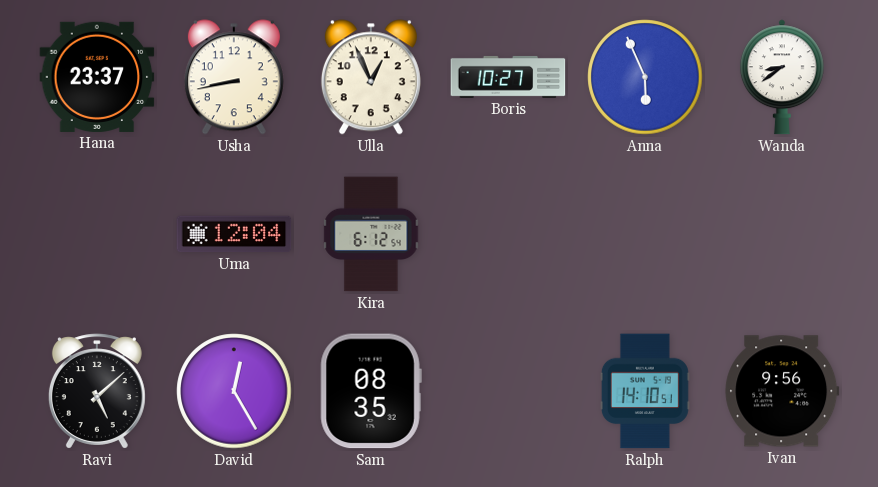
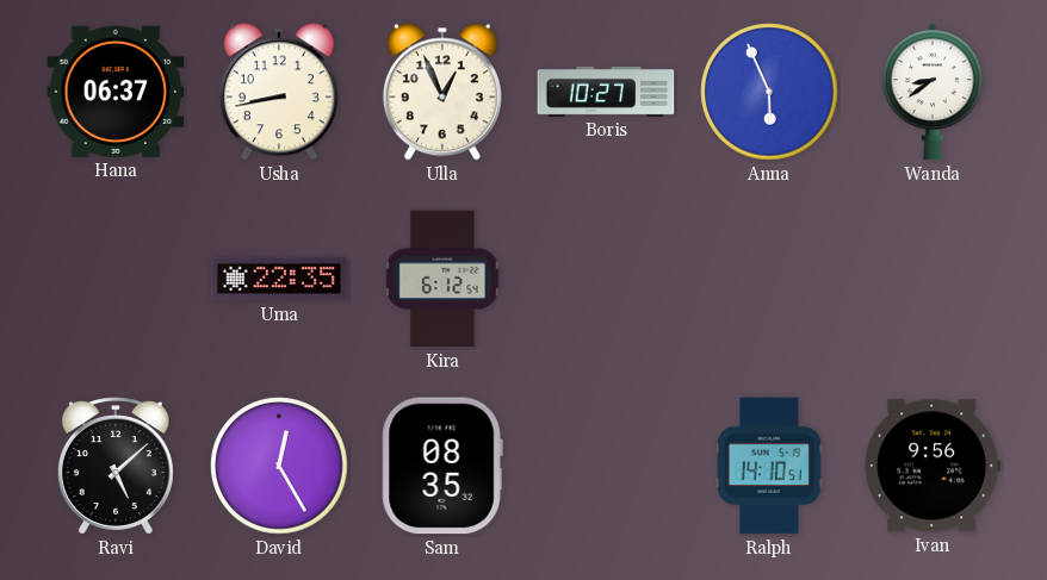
Hana: 23:37 -> 06:37 (116, 92)
Uma: 12:04 -> 22:35 (279, 279)
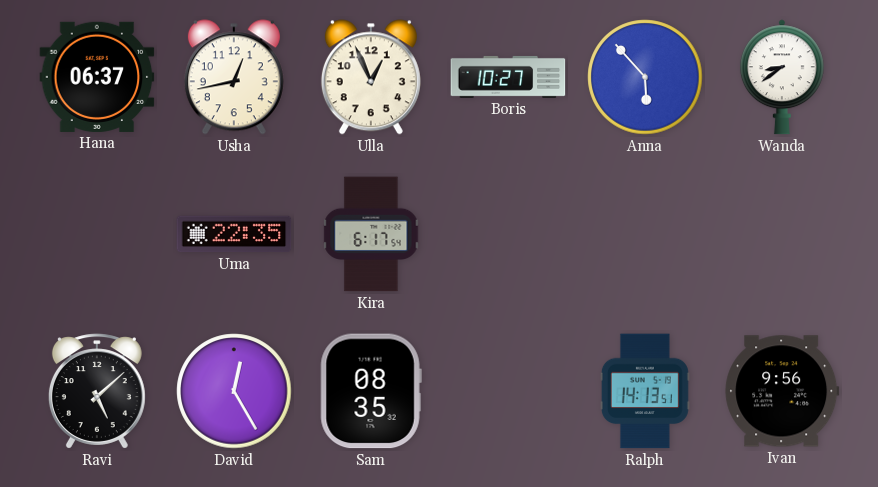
Usha: 8:43 -> 12:43 (234, 77)
Anna: 5:56 -> 5:53 (645, 77)
Kira: 6:12 -> 6:17 (371, 234)
Ralph: 14:10 -> 14:13 (645, 391)
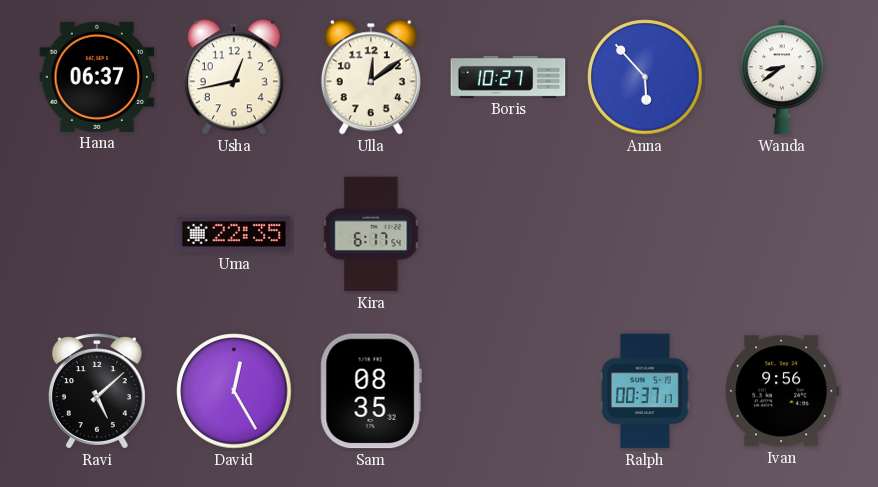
Ulla: 12:56 -> 12:09 (371, 77)
Ralph: 14:13 -> 00:37 (645, 391)
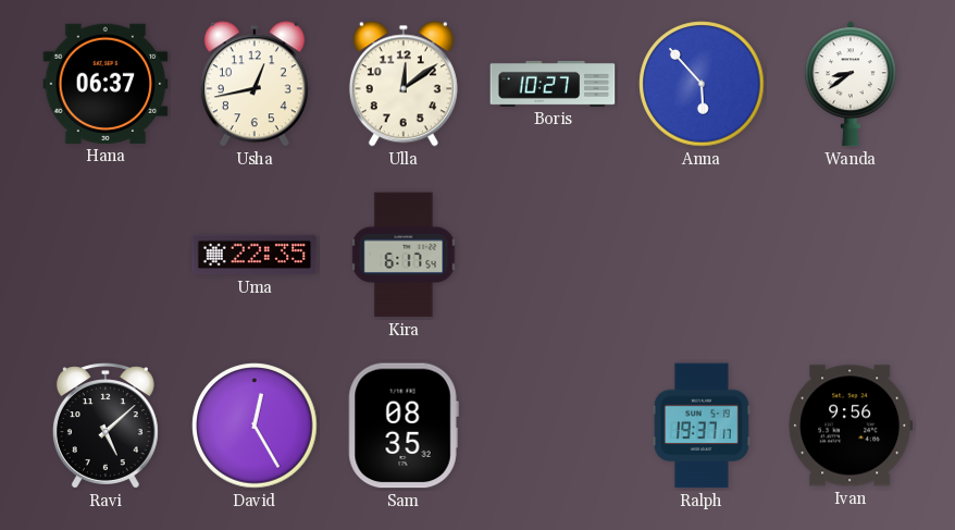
Ralph: 00:37 -> 19:37 (702, 426)
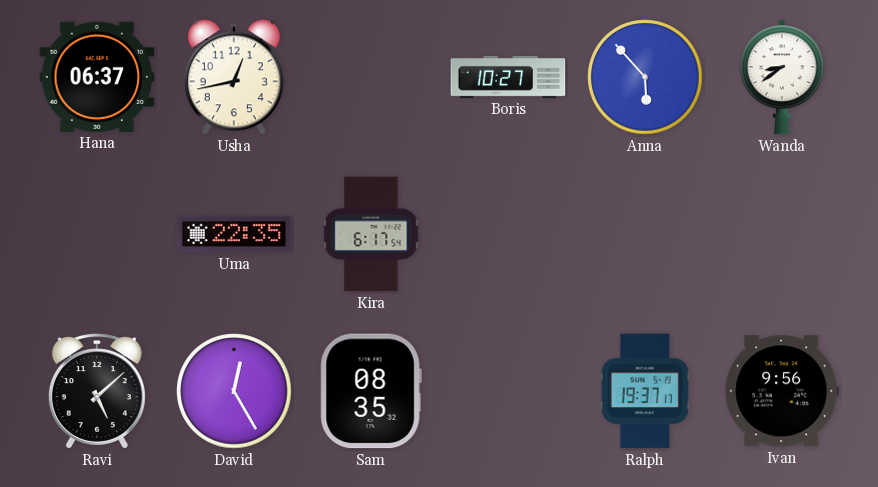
Ulla: 12:09 -> none (404, 84)
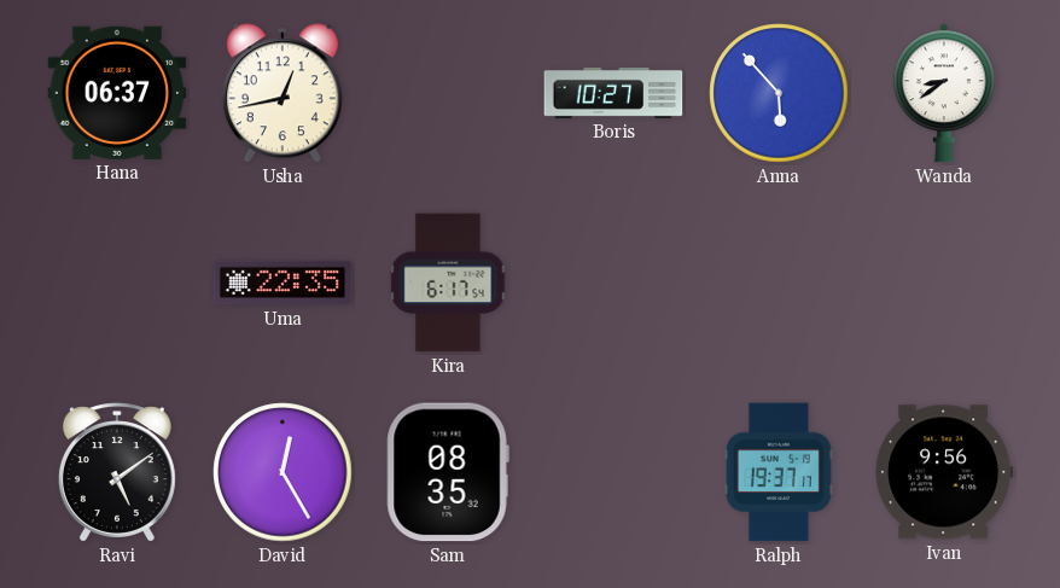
Ravi: 5:08 -> 5:09 (117, 472)
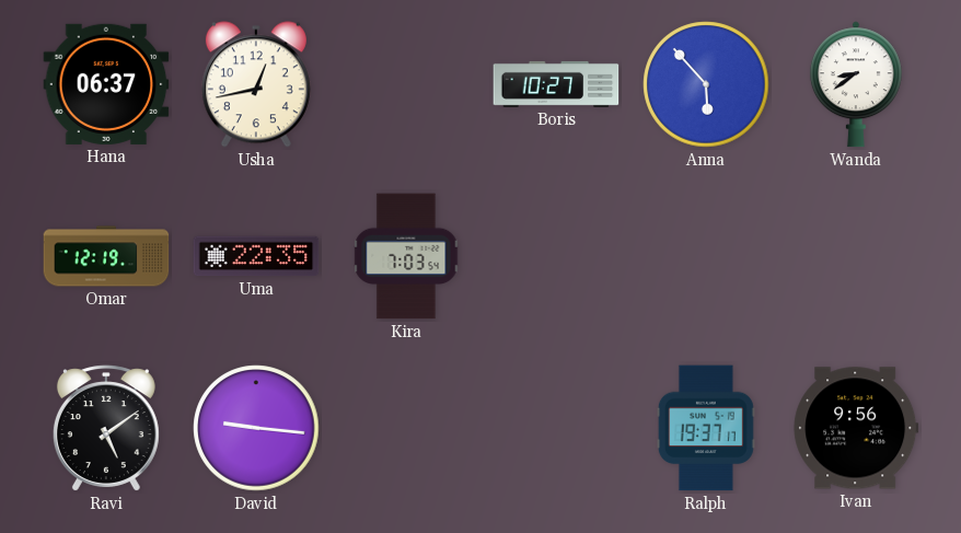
Omar: none -> 12:19 (106, 256)
Kira: 6:17 -> 7:03 (406, 256)
David: 12:25 -> 9:16 (256, 428)
Sam: 08:35 -> none (448, 472)
